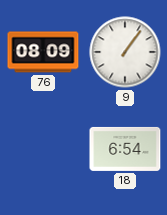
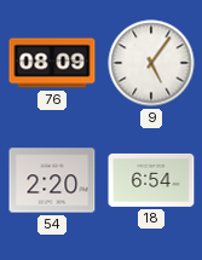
9: 1:06 -> 5:06 (151, 63)
54: none -> 2:20 (52, 180)
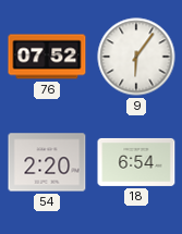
76: 08:09 -> 07:52 (47, 57)
9: 5:06 -> 6:06 (136, 57)
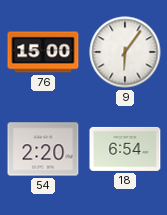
76: 07:52 -> 15:00 (43, 52)
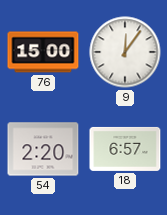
9: 6:06 -> 12:06 (125, 52)
18: 6:54 -> 6:57 (125, 149)
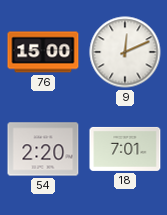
9: 12:06 -> 12:11 (125, 52)
18: 6:57 -> 7:01 (125, 149)
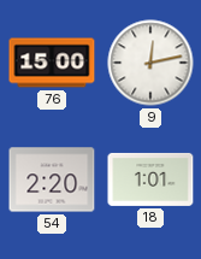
9: 12:11 -> 12:13 (150, 63)
18: 7:01 -> 1:01 (150, 179)
